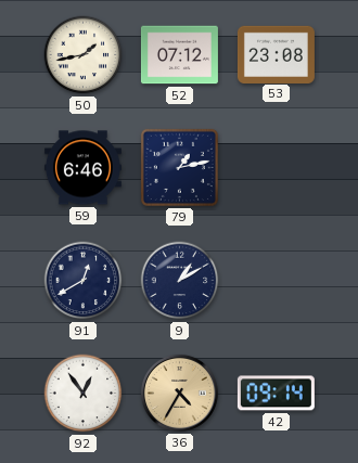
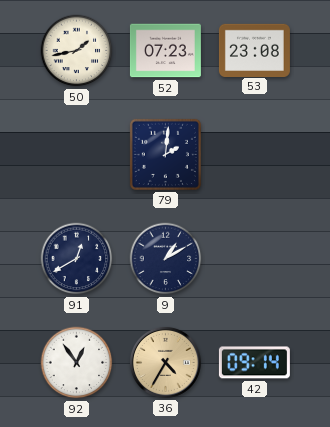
52: 07:12 -> 07:23 (165, 51)
59: 6:46 -> none (82, 168)
79: 1:13 -> 2:01 (165, 154)
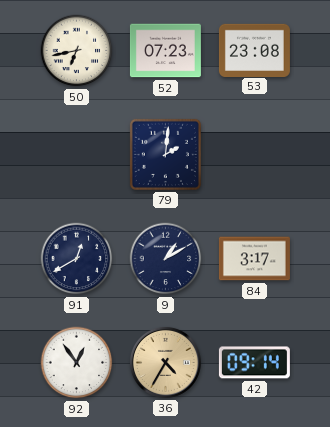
50: 1:43 -> 6:43 (77, 51)
84: none -> 3:17 (254, 259)
